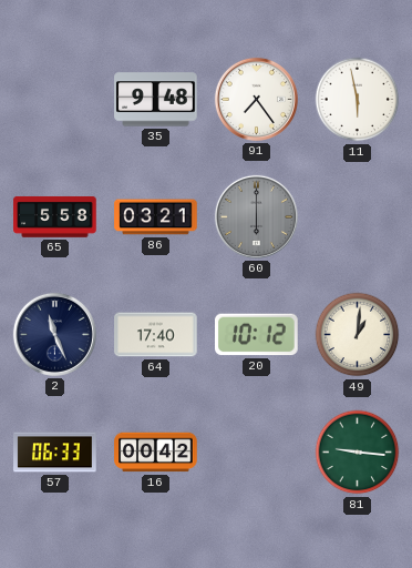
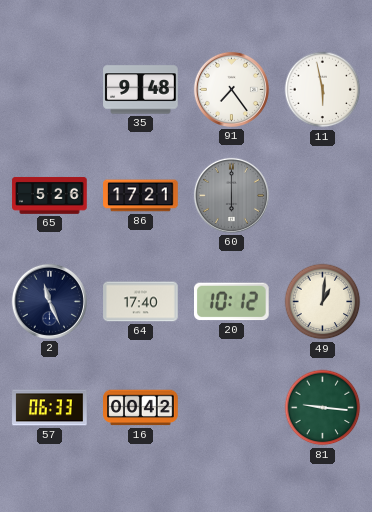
65: 5:58 -> 5:26 (50, 196)
86: 03:21 -> 17:21 (141, 196)
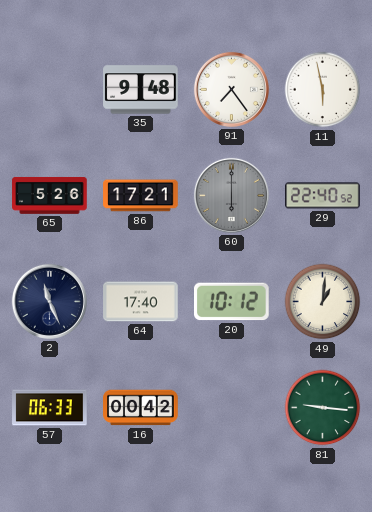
29: none -> 22:40 (323, 196)
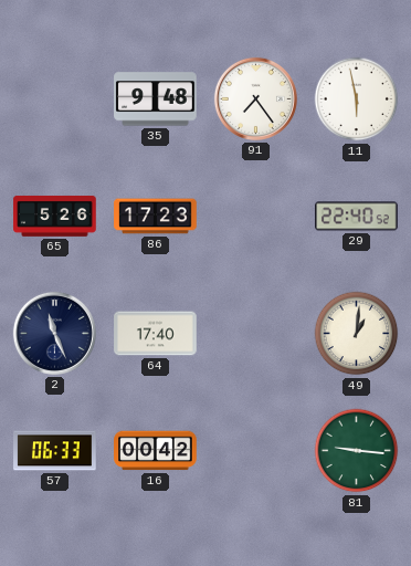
86: 17:21 -> 17:23 (156, 217)
60: 6:00 -> none (231, 195)
20: 10:12 -> none (232, 302)
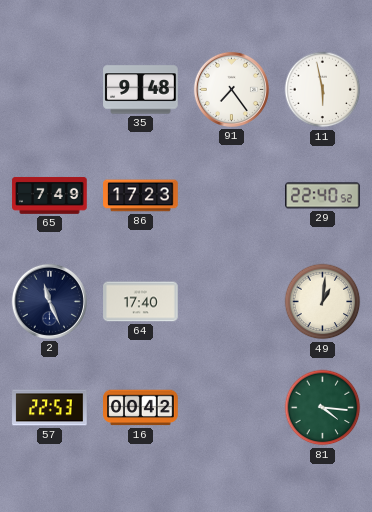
65: 5:26 -> 7:49 (50, 196)
57: 06:33 -> 22:53 (50, 408)
81: 9:16 -> 4:16 (323, 408)
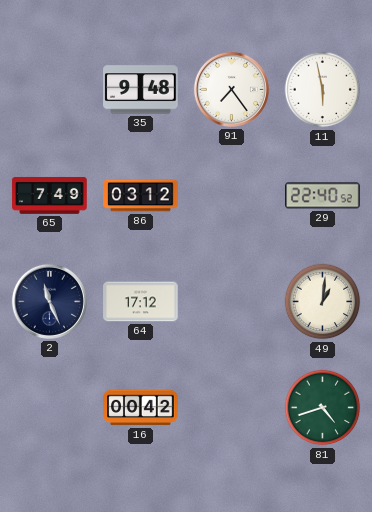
86: 17:23 -> 03:12 (141, 196)
64: 17:40 -> 17:12 (141, 302)
57: 22:53 -> none (50, 408)
81: 4:16 -> 4:42 (323, 408)
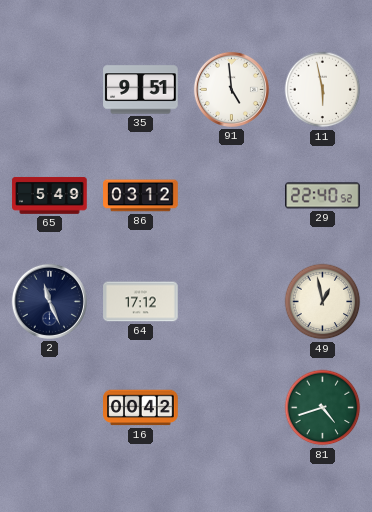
35: 9:48 -> 9:51 (141, 90)
91: 7:24 -> 4:59 (231, 89)
65: 7:49 -> 5:49 (50, 196)
49: 1:01 -> 12:58 (323, 302)
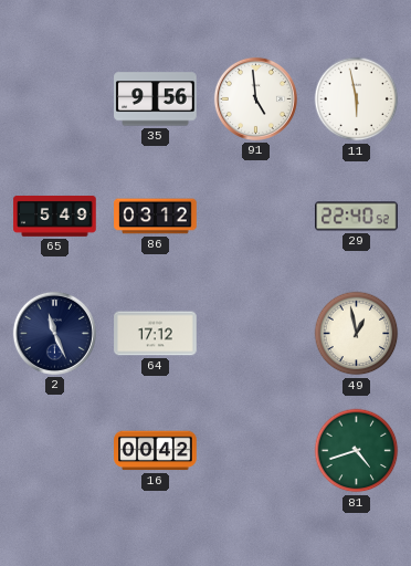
35: 9:51 -> 9:56 (156, 99)
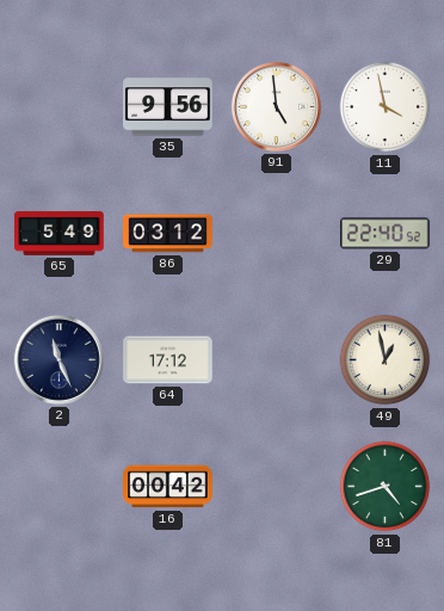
11: 5:58 -> 3:58 (386, 107)
